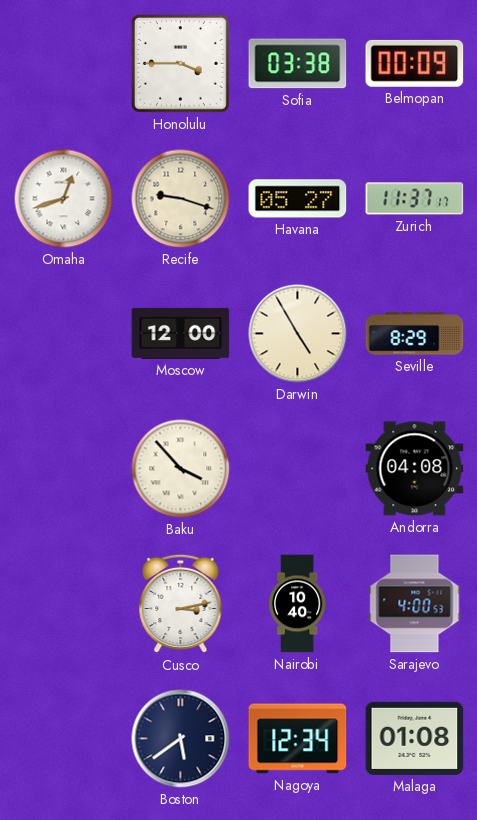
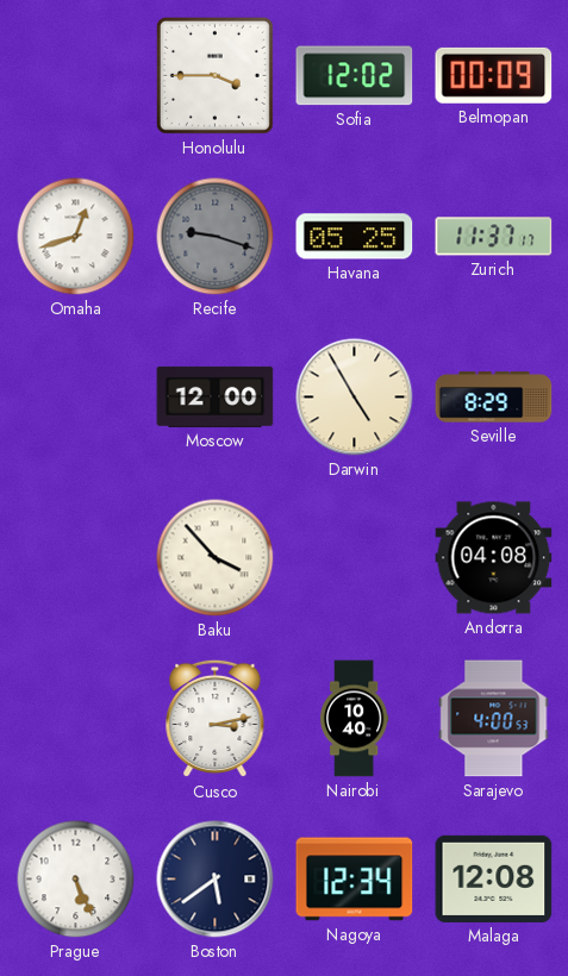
Sofia: 03:38 -> 12:02 (355, 76)
Recife dial: cream -> grey (216, 237)
Havana: 05:27 -> 05:25 (355, 237)
Prague: none -> 5:26 (76, 880)
Malaga: 01:08 -> 12:08 (494, 878)
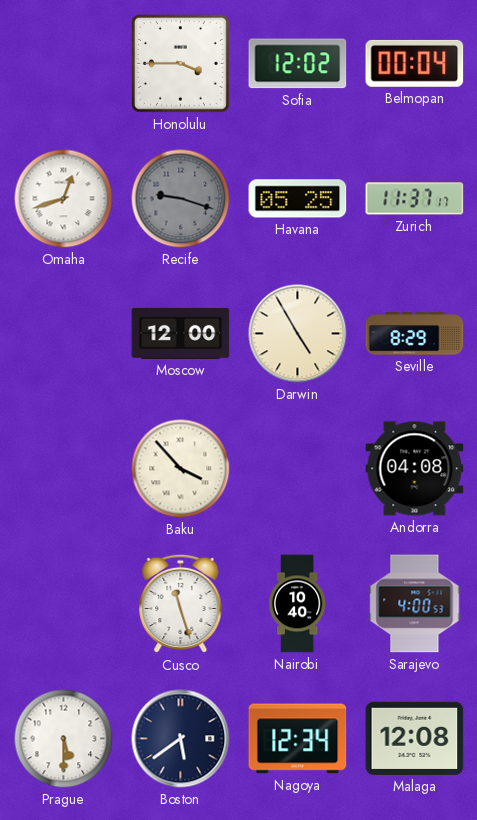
Belmopan: 00:09 -> 00:04 (415, 63)
Cusco: 3:13 -> 11:27 (181, 604)
Prague: 5:26 -> 5:30 (64, 739)
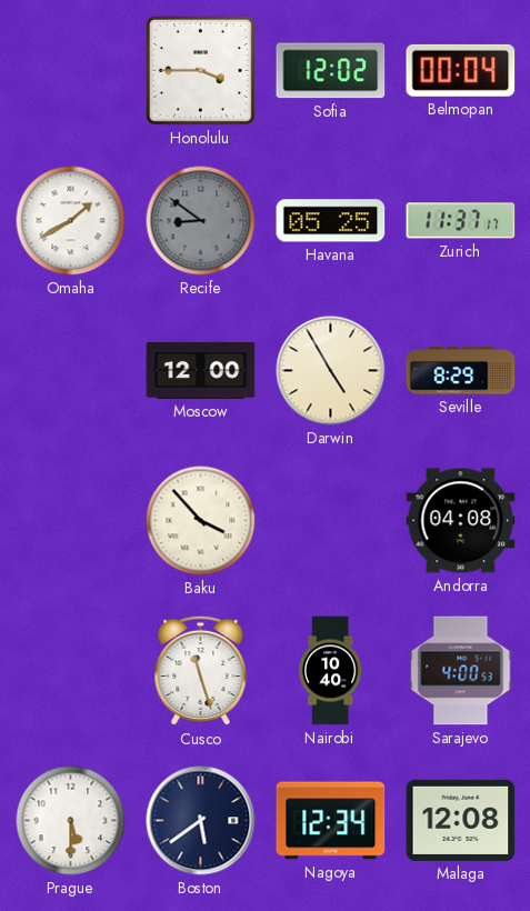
Omaha: 12:42 -> 1:40 (71, 221)
Recife: 9:18 -> 8:51 (201, 221)
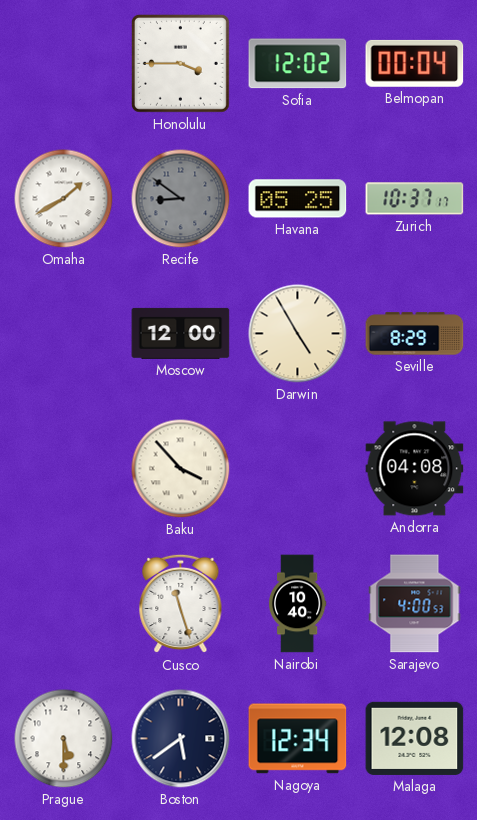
Zurich: 11:37 -> 10:37 (415, 199)
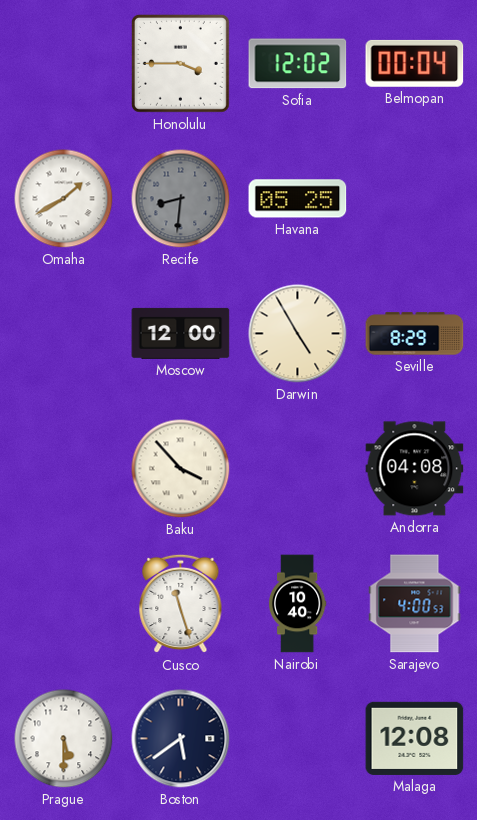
Recife: 8:51 -> 8:31 (181, 199)
Zurich: 10:37 -> none (415, 199)
Nagoya: 12:34 -> none (298, 739)
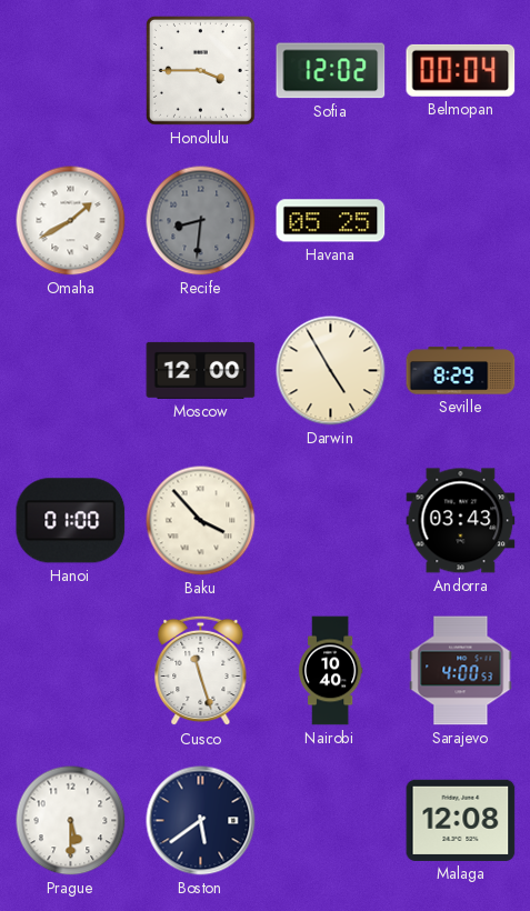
Hanoi: none -> 01:00 (71, 521)
Andorra: 04:08 -> 03:43 (461, 521)
